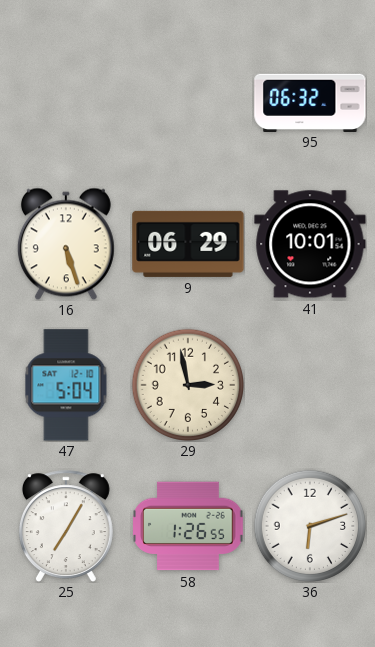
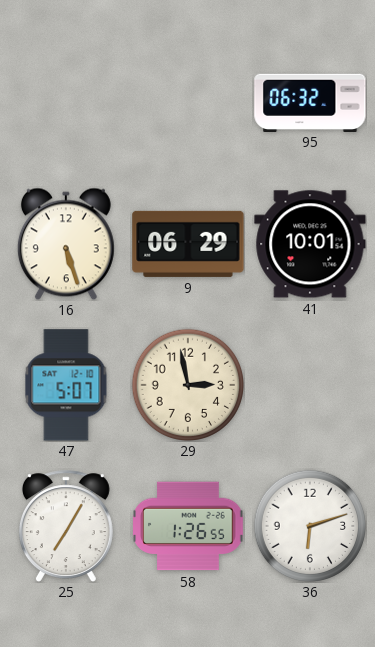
47: 5:04 -> 5:07 (66, 385)
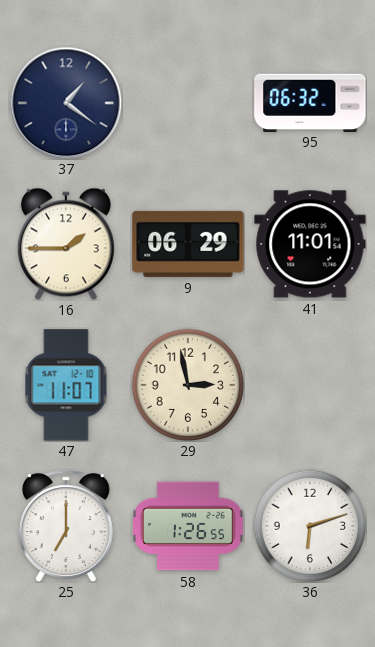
37: none -> 1:21 (66, 103)
16: 5:27 -> 1:45 (66, 244)
41: 10:01 -> 11:01 (310, 244)
47: 5:07 -> 11:07 (66, 385)
25: 7:05 -> 7:00 (66, 526)
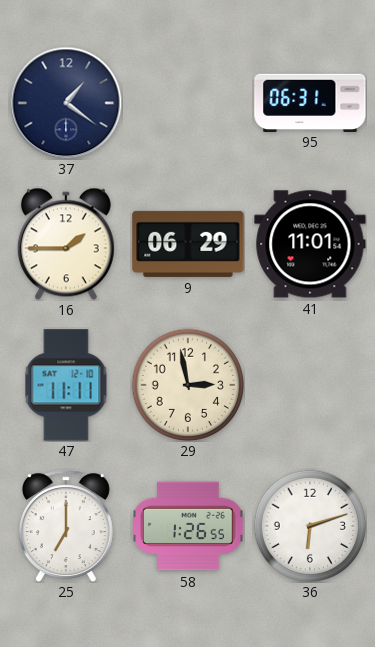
95: 06:32 -> 06:31 (310, 102)
47: 11:07 -> 11:11 (66, 385)
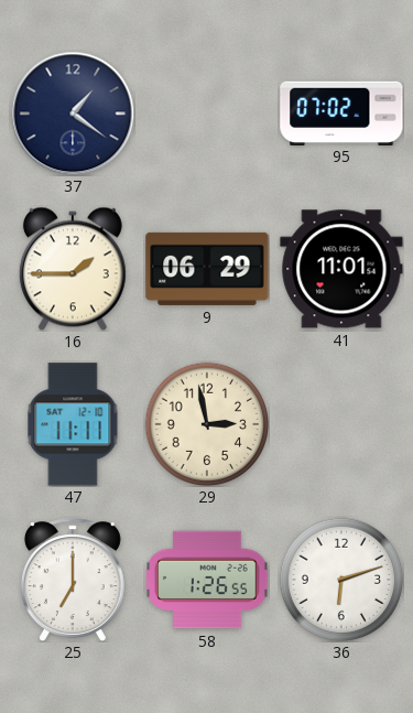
95: 06:31 -> 07:02 (341, 112)
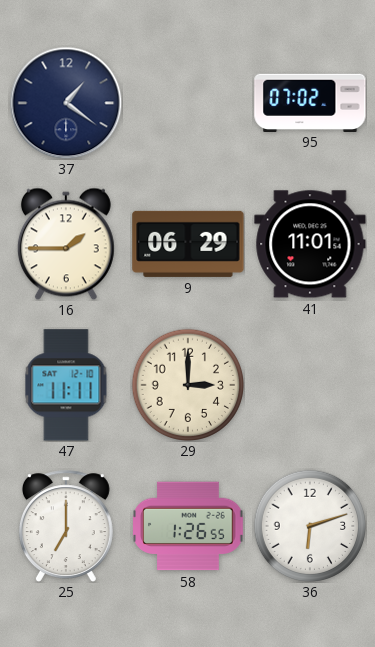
29: 2:58 -> 3:00 (187, 384)
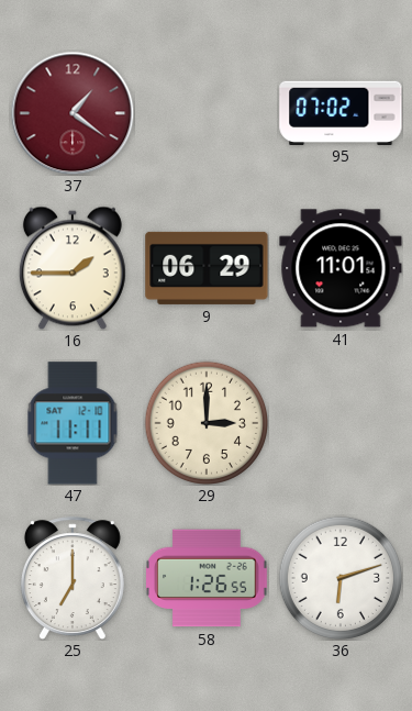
37 dial: navy -> burgundy (73, 113)
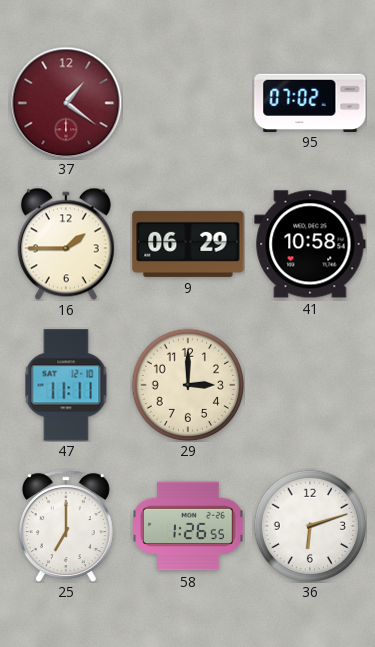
41: 11:01 -> 10:58 (310, 244)
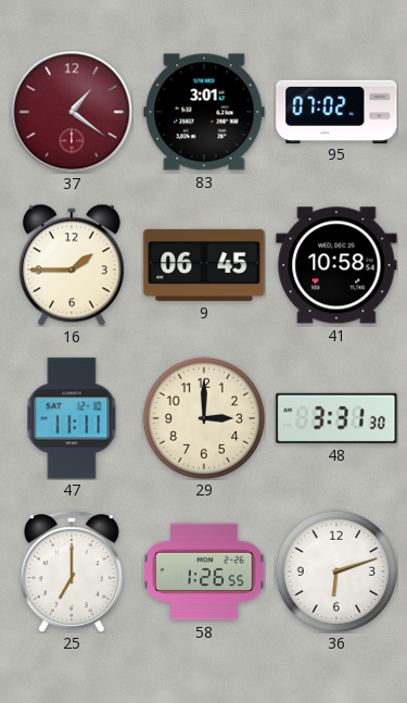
83: none -> 3:01 (204, 112)
9: 06:29 -> 06:45 (204, 265)
48: none -> 3:31 (336, 418)
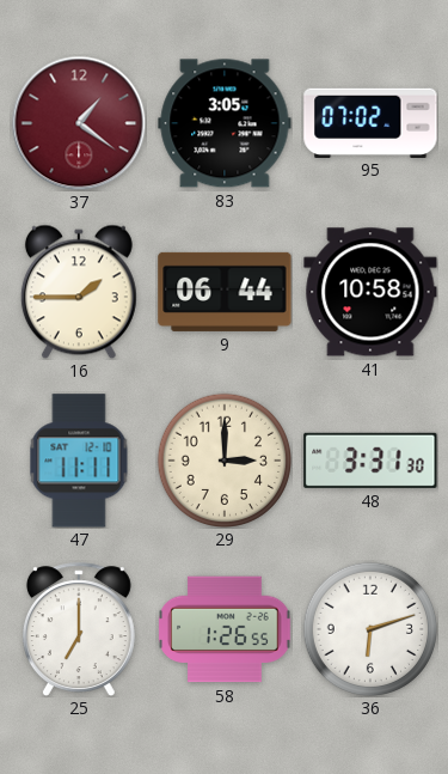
83: 3:01 -> 3:05 (225, 123)
9: 06:45 -> 06:44 (225, 292)
